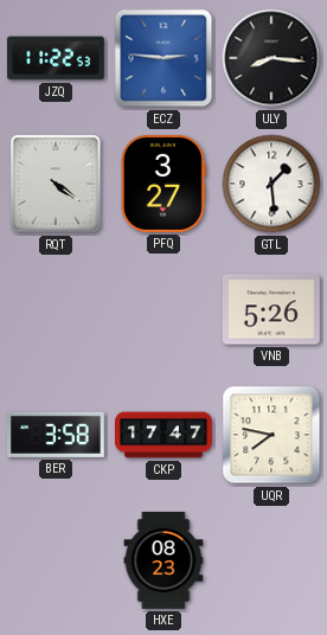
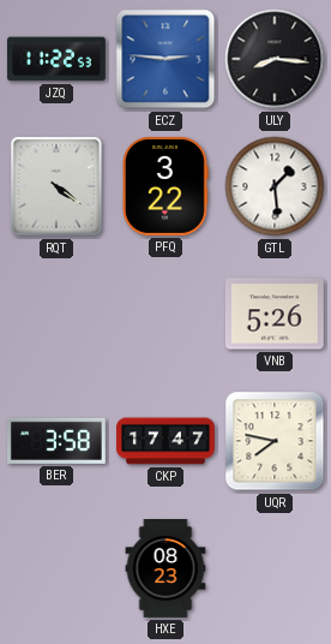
PFQ: 3:27 -> 3:22 (165, 186)
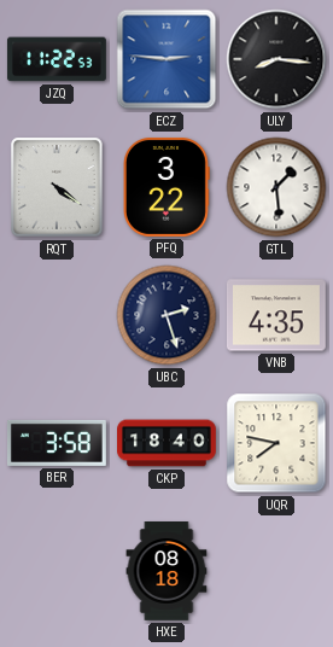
UBC: none -> 2:27 (166, 315)
VNB: 5:26 -> 4:35 (276, 315)
CKP: 17:47 -> 18:40 (168, 443)
HXE: 08:23 -> 08:18 (166, 572)
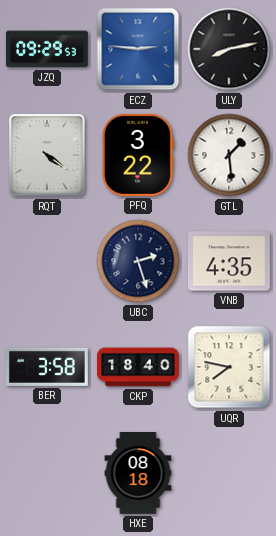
JZQ: 11:22 -> 09:29 (47, 49)
ULY: 8:16 -> 8:13 (229, 49)
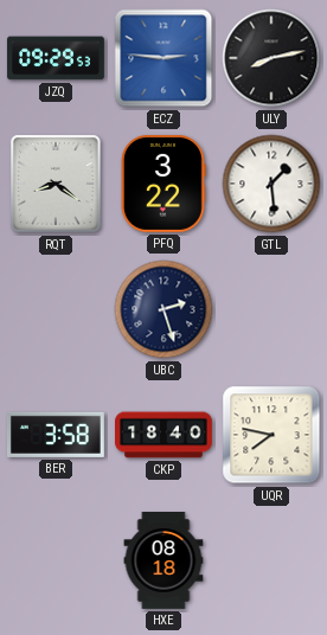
RQT: 4:21 -> 8:21 (57, 185)
VNB: 4:35 -> none (229, 261)
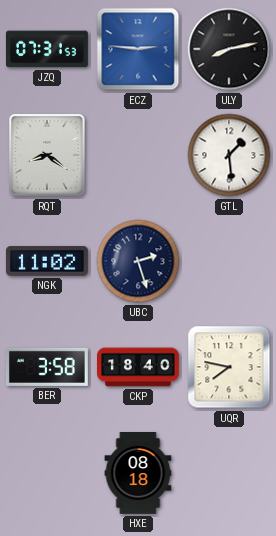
JZQ: 09:29 -> 07:31 (47, 49)
PFQ: 3:22 -> none (163, 184)
NGK: none -> 11:02 (47, 262)
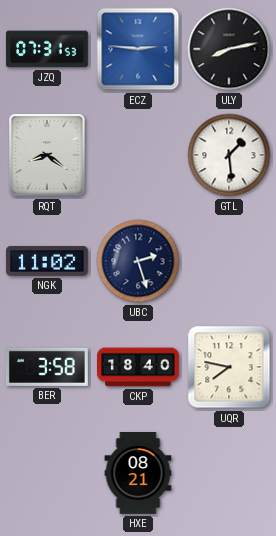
HXE: 08:18 -> 08:21 (138, 474)
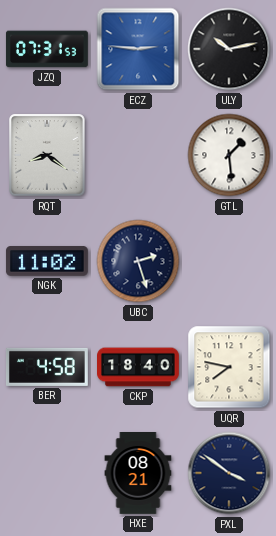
ULY: 8:13 -> 10:13 (229, 49)
BER: 3:58 -> 4:58 (47, 367)
PXL: none -> 3:51 (229, 473)
